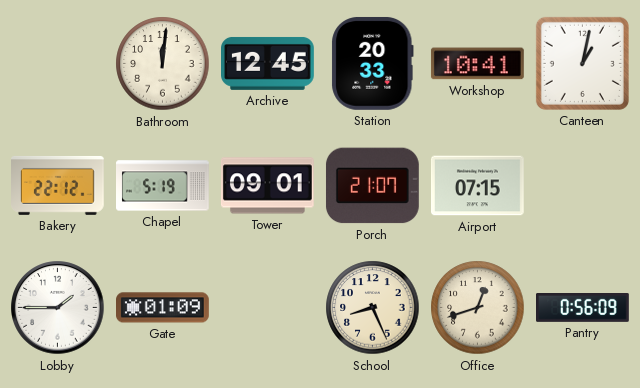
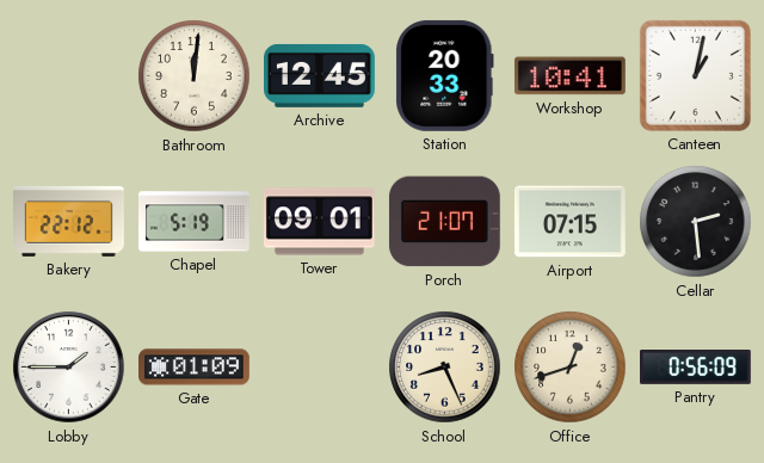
Cellar: none -> 2:29 (696, 222)
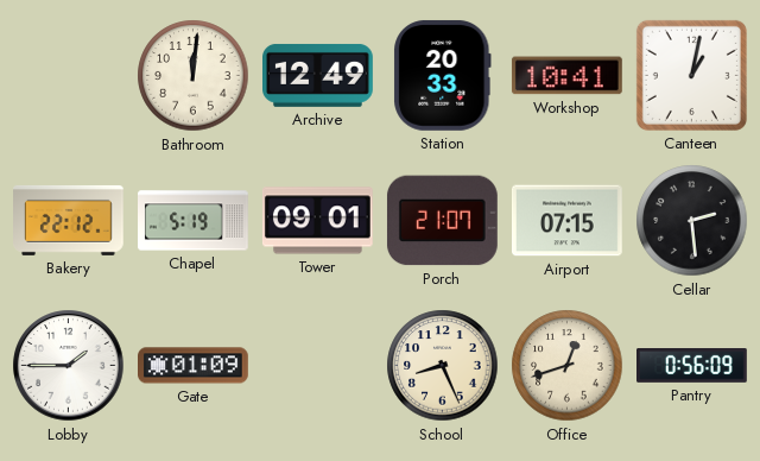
Archive: 12:45 -> 12:49 (318, 75)
